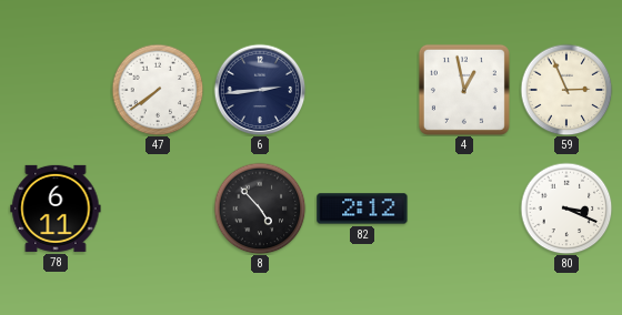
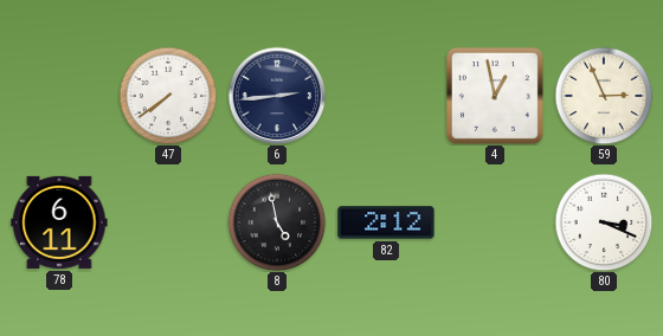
8: 4:53 -> 4:58 (277, 222)
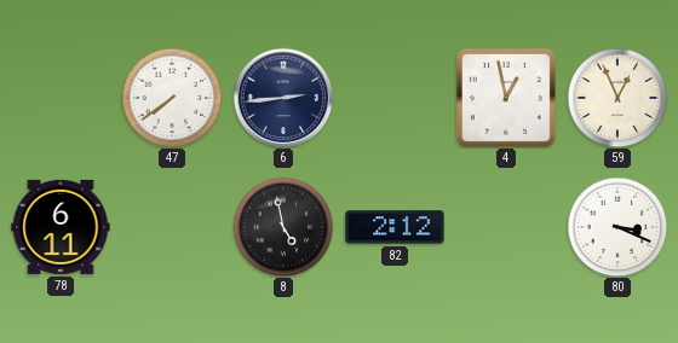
59: 2:56 -> 12:56 (617, 98)
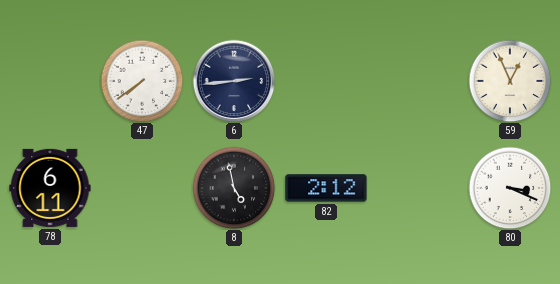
4: 12:58 -> none (506, 98)
